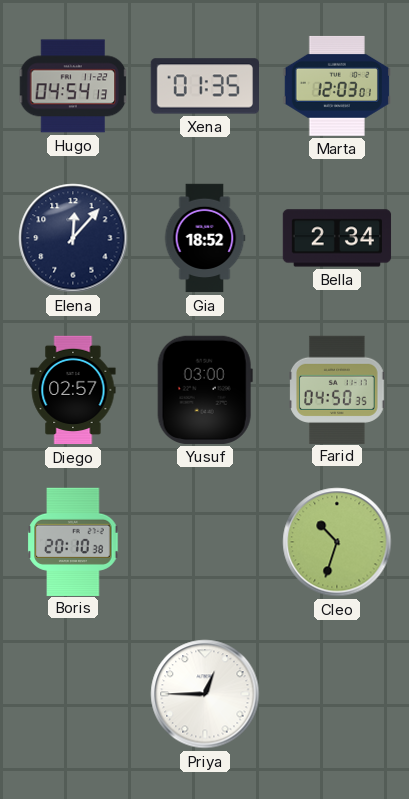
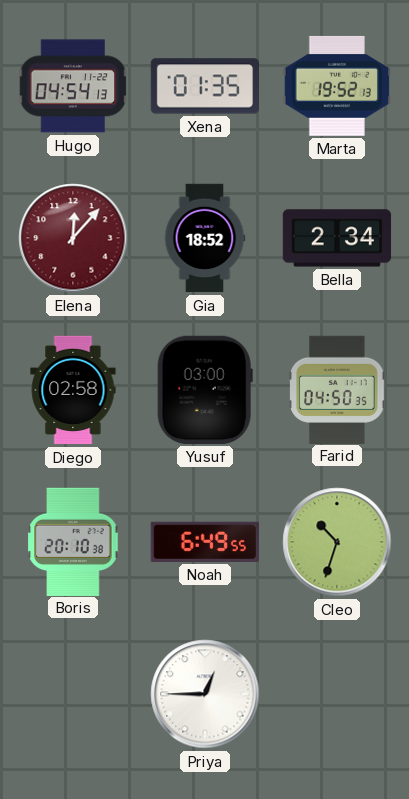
Marta: 12:03 -> 19:52 (336, 86)
Elena dial: navy -> burgundy (73, 238)
Diego: 02:57 -> 02:58 (73, 390)
Noah: none -> 6:49 (205, 542)
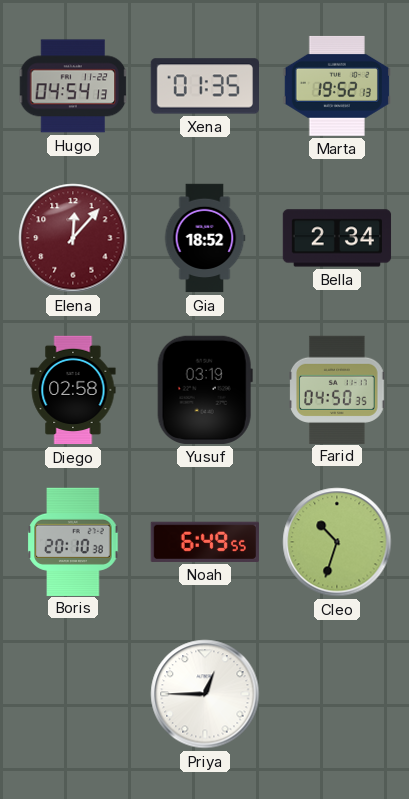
Yusuf: 03:00 -> 03:19 (205, 390)
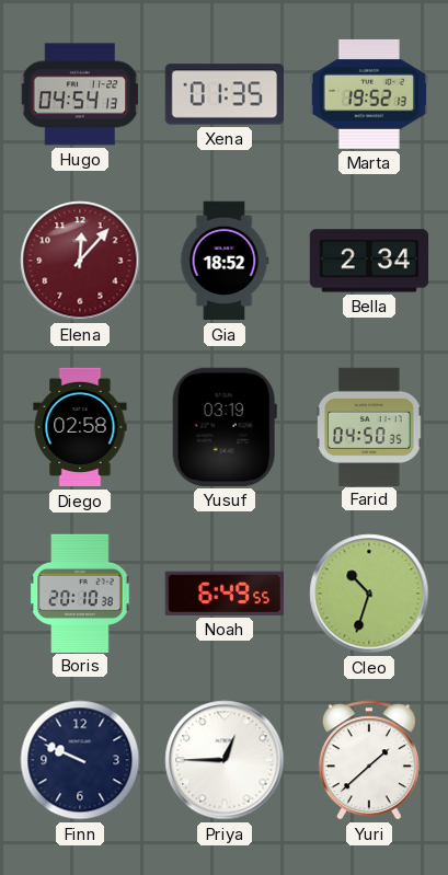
Finn: none -> 9:49 (80, 760)
Yuri: none -> 1:38 (369, 760)
